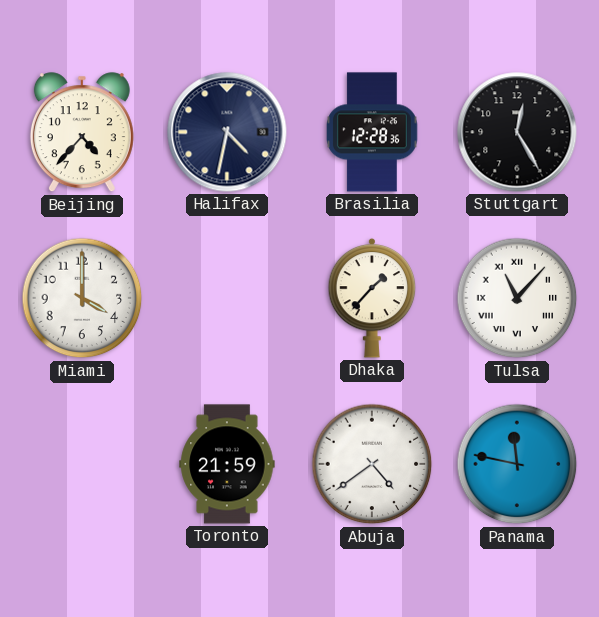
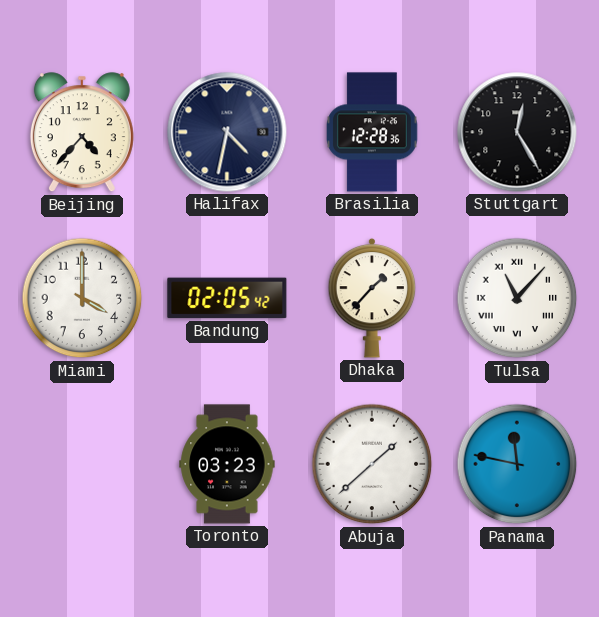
Bandung: none -> 02:05 (227, 298)
Toronto: 21:59 -> 03:23 (227, 464)
Abuja: 4:39 -> 1:38 (372, 464)
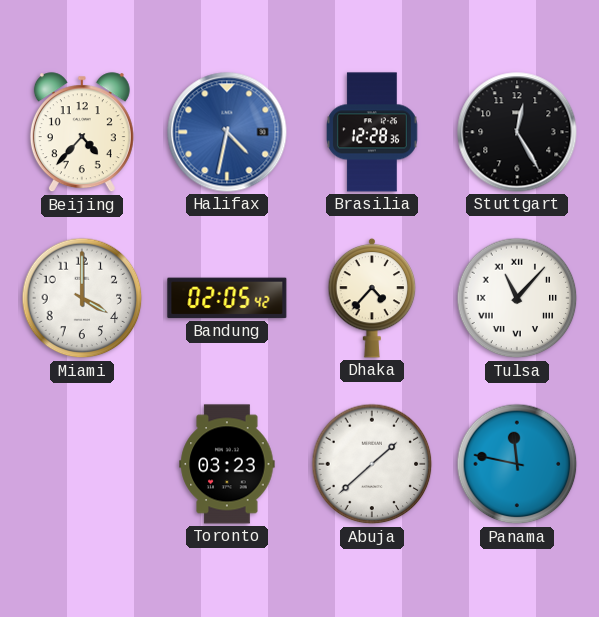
Halifax dial: navy -> blue (227, 132)
Dhaka: 1:37 -> 4:37 (372, 298)
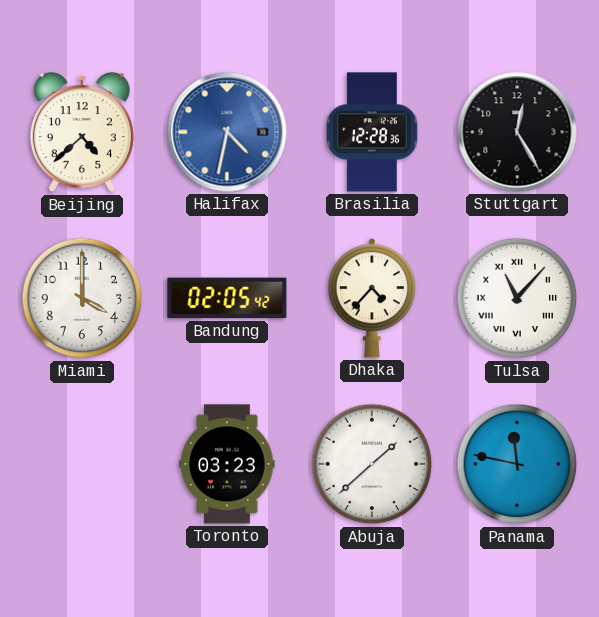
Beijing: 4:37 -> 4:38 (82, 133)
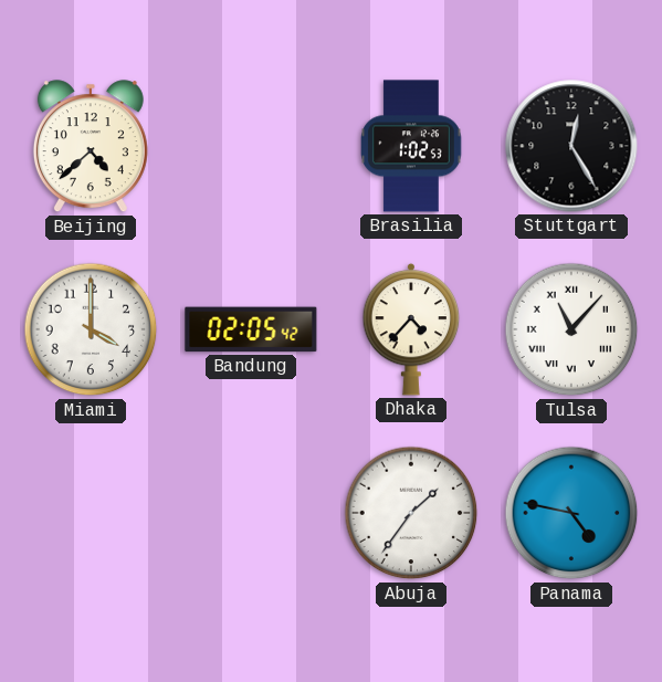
Halifax: 4:32 -> none (227, 132)
Brasilia: 12:28 -> 1:02 (412, 146)
Toronto: 03:23 -> none (227, 464)
Abuja: 1:38 -> 1:36 (411, 513)
Panama: 11:47 -> 4:47 (571, 513)
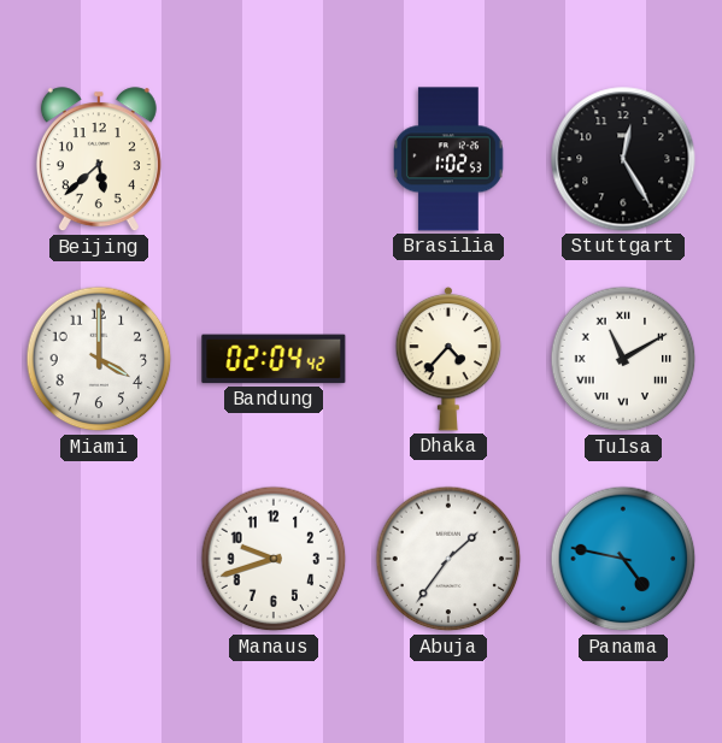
Beijing: 4:38 -> 5:38 (99, 160)
Bandung: 02:05 -> 02:04 (274, 359)
Tulsa: 11:07 -> 11:10 (623, 359)
Manaus: none -> 9:42 (274, 559)
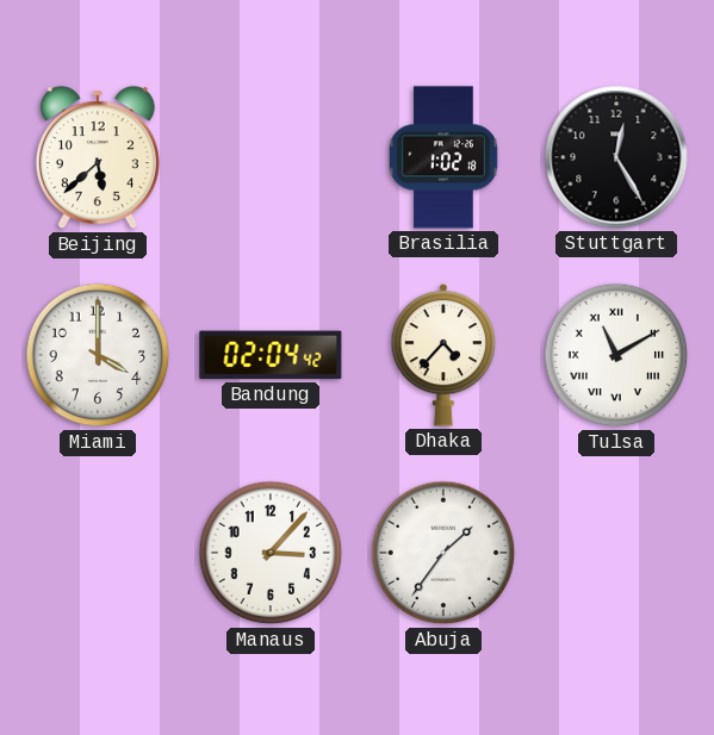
Brasilia: 1:02:53 -> 1:02:18 (445, 157)
Manaus: 9:42 -> 3:07 (271, 553)
Panama: 4:47 -> none (623, 559)
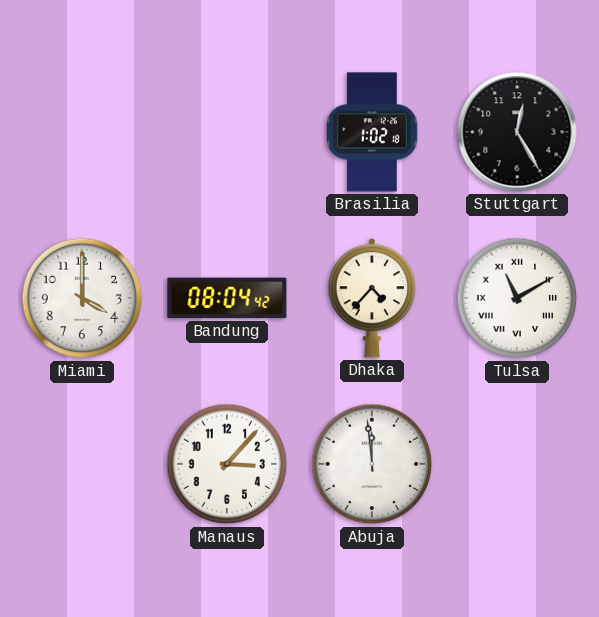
Beijing: 5:38 -> none (98, 158)
Bandung: 02:04 -> 08:04 (227, 298)
Abuja: 1:36 -> 11:59 (372, 464)
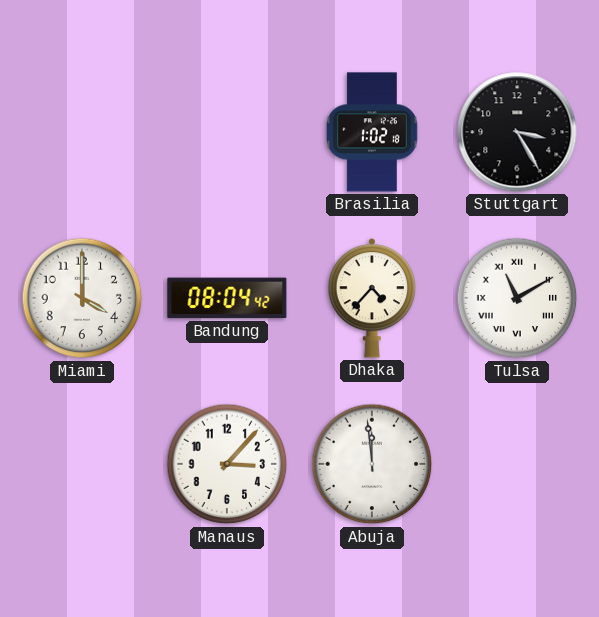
Stuttgart: 12:25 -> 3:25 (517, 132)
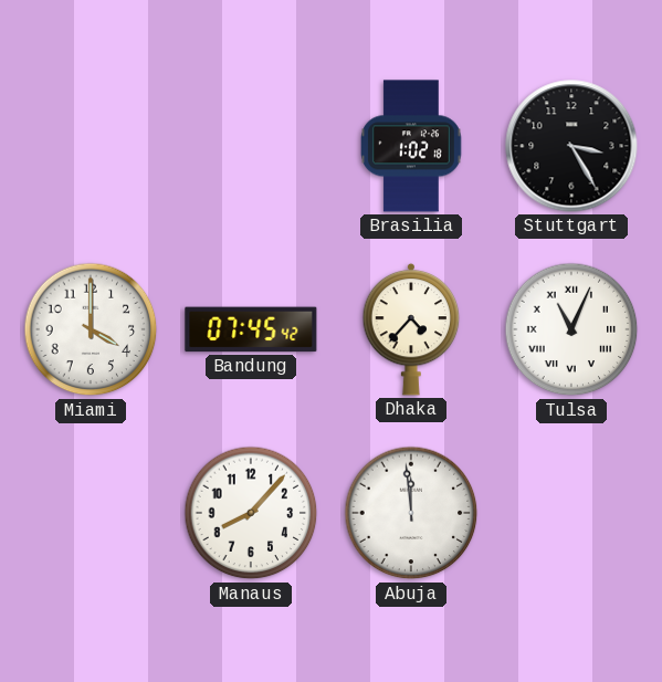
Bandung: 08:04 -> 07:45 (251, 329)
Tulsa: 11:10 -> 11:04 (571, 329)
Manaus: 3:07 -> 8:07 (251, 513)
